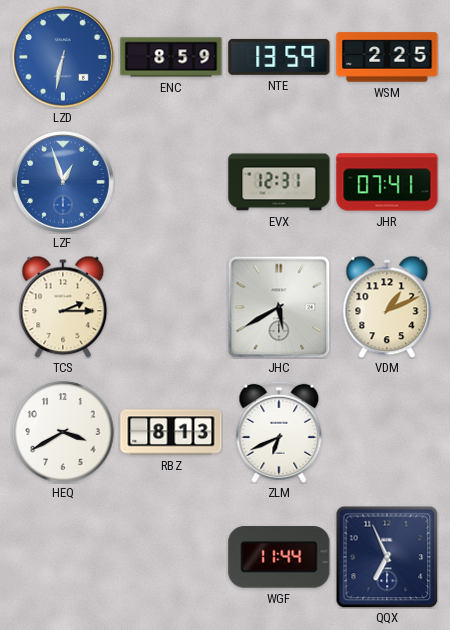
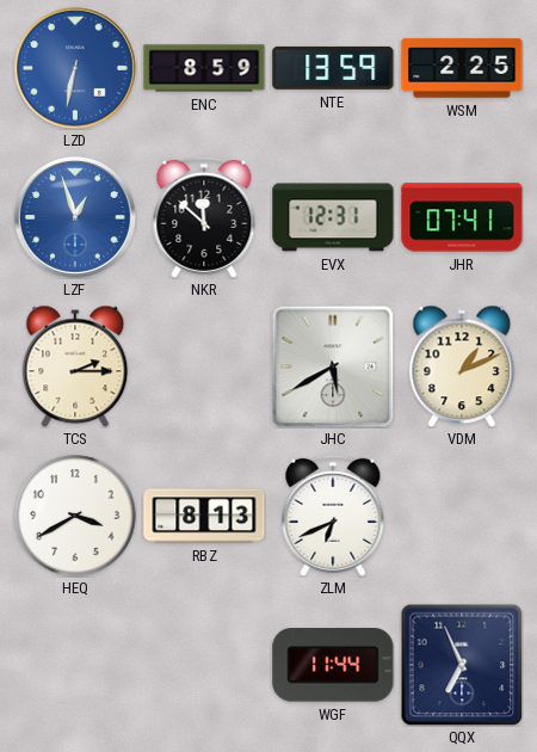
NKR: none -> 11:52 (204, 217)
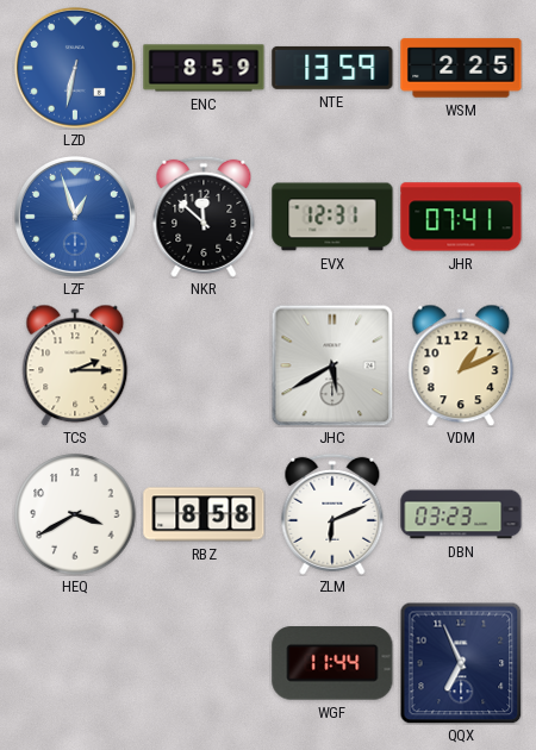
RBZ: 8:13 -> 8:58 (204, 514)
ZLM: 6:41 -> 6:11 (332, 514)
DBN: none -> 03:23 (461, 514)
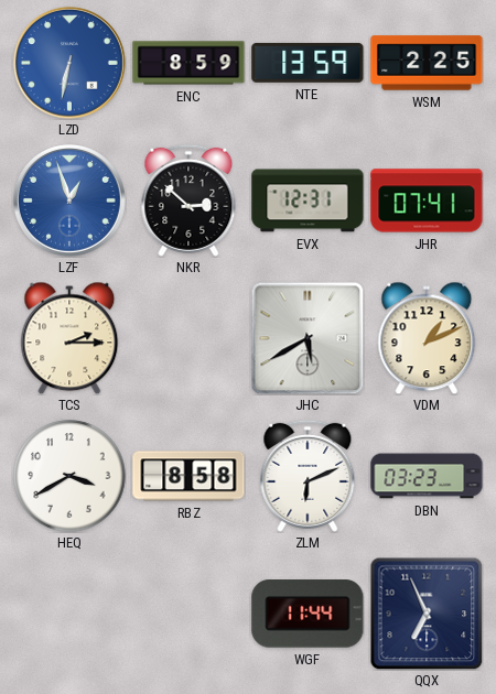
NKR: 11:52 -> 2:52 (188, 200)
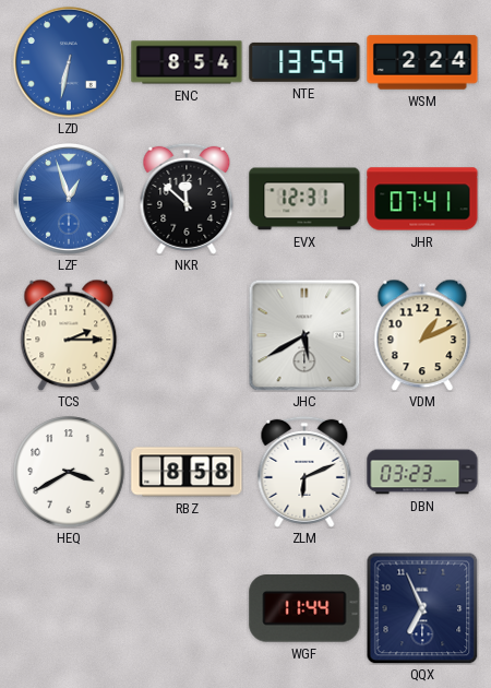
ENC: 8:59 -> 8:54 (187, 62)
WSM: 2:25 -> 2:24 (422, 62)
NKR: 2:52 -> 11:52 (187, 199)
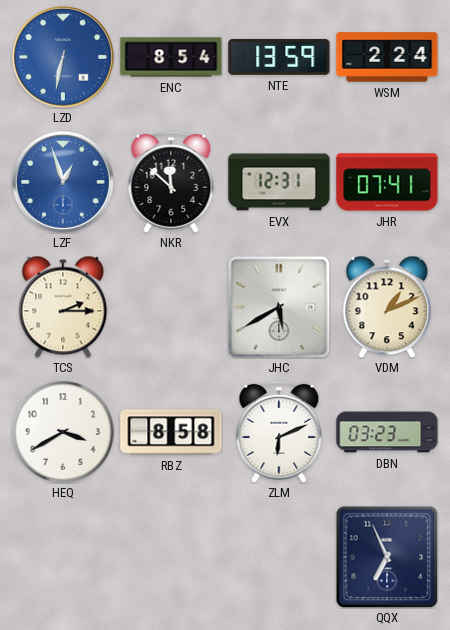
WGF: 11:44 -> none (304, 608)
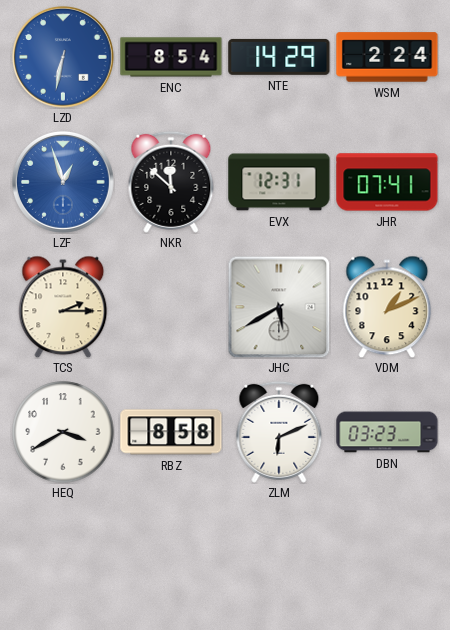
NTE: 13:59 -> 14:29 (279, 57)
QQX: 6:56 -> none (387, 557)
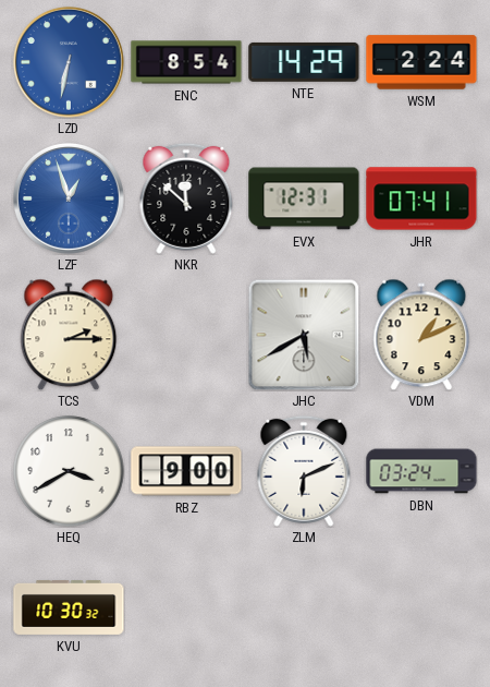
RBZ: 8:58 -> 9:00 (186, 471)
DBN: 03:23 -> 03:24 (421, 471)
KVU: none -> 10:30 (69, 607)
